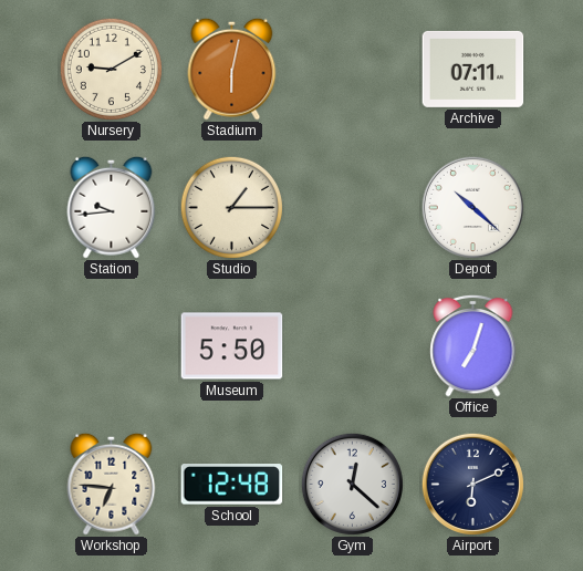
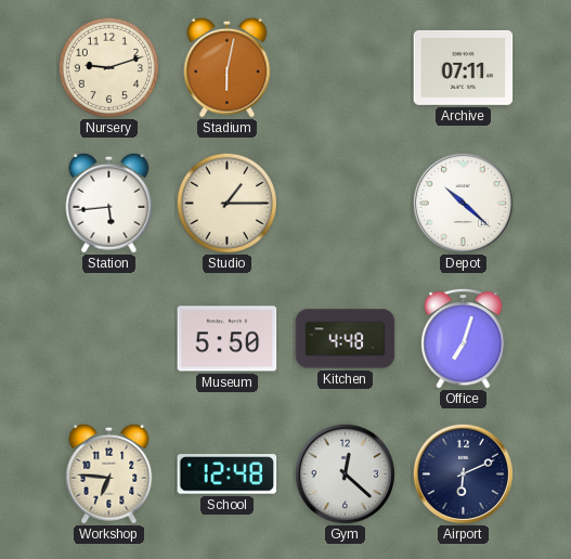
Nursery: 9:10 -> 9:12 (108, 67)
Station: 9:44 -> 5:44 (109, 203)
Kitchen: none -> 4:48 (346, 339)
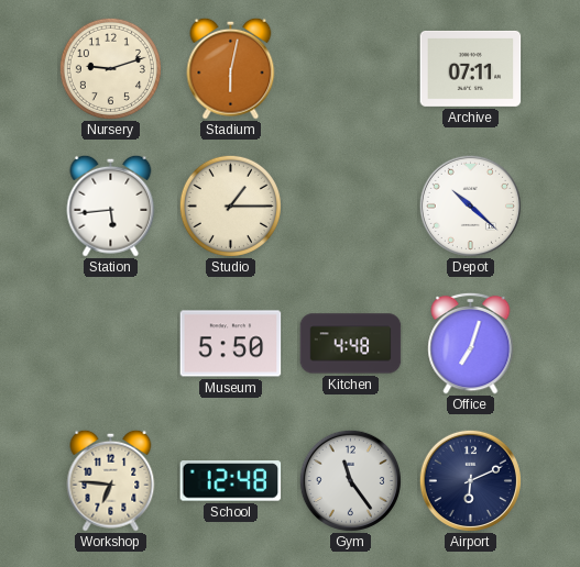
Gym: 12:22 -> 11:24 (350, 480)
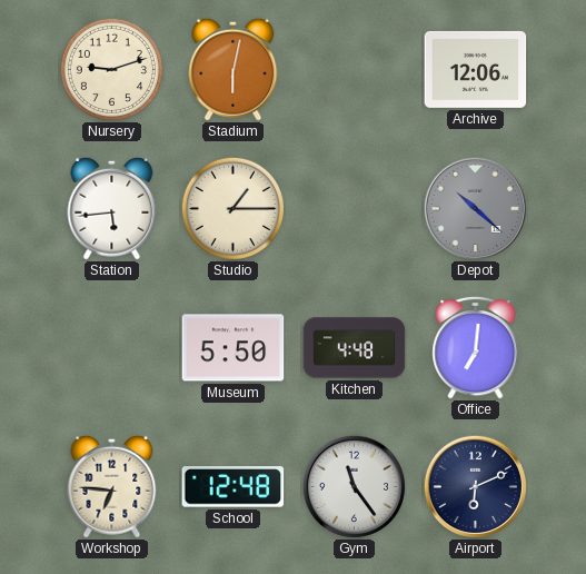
Archive: 07:11 -> 12:06 (476, 69)
Depot dial: white -> grey (475, 208)
Office: 7:03 -> 7:01 (476, 347)
